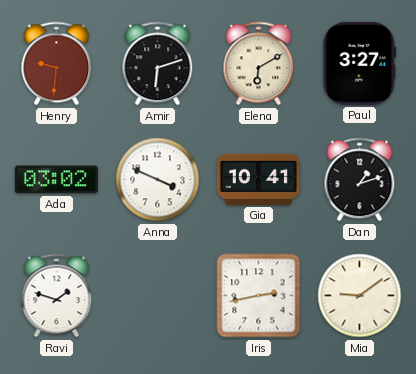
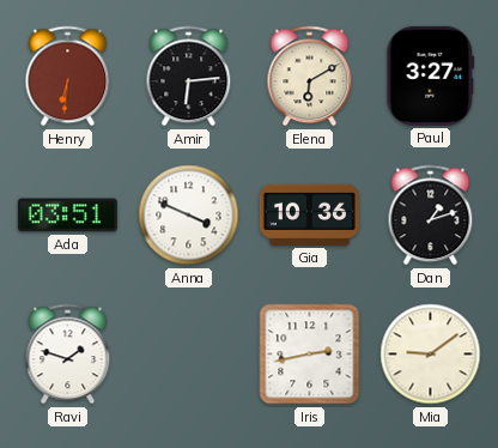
Henry: 9:31 -> 6:31 (68, 77)
Amir: 6:12 -> 6:14 (189, 77)
Ada: 03:02 -> 03:51 (67, 216)
Gia: 10:41 -> 10:36 (309, 214)
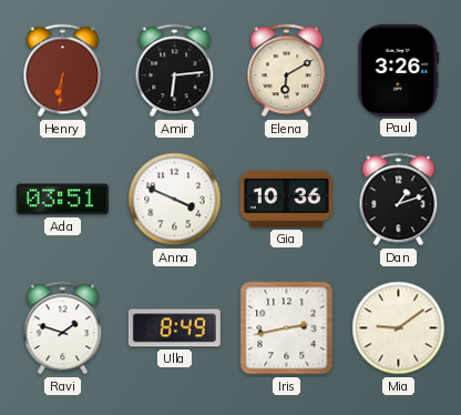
Paul: 3:27 -> 3:26 (399, 70)
Ulla: none -> 8:49 (174, 328)
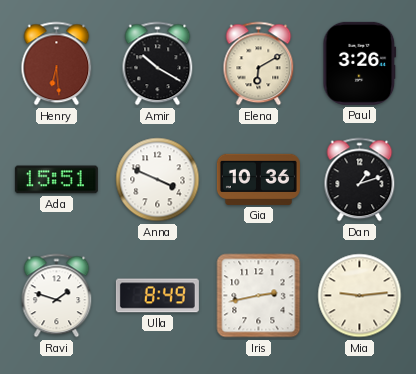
Henry: 6:31 -> 6:29 (57, 64)
Amir: 6:14 -> 10:20 (158, 64)
Ada: 03:51 -> 15:51 (56, 180)
Mia: 9:09 -> 9:14 (360, 296)
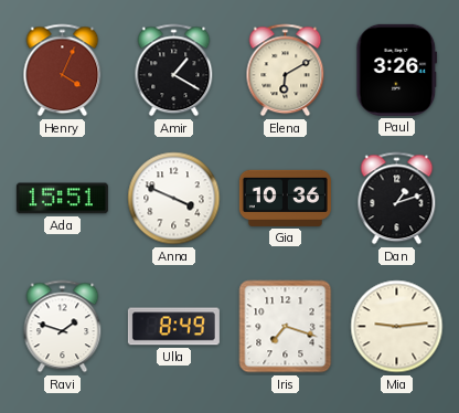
Henry: 6:29 -> 4:04 (63, 71)
Amir: 10:20 -> 1:20 (174, 71)
Iris: 2:43 -> 7:18 (286, 327)
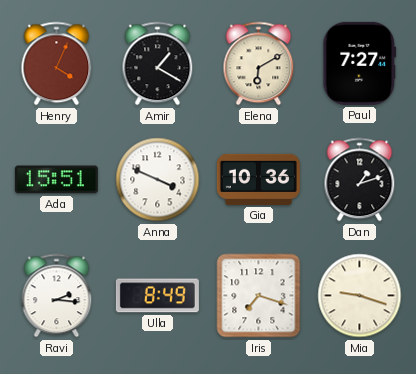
Paul: 3:26 -> 7:27 (360, 63)
Ravi: 1:48 -> 2:16 (57, 296)
Mia: 9:14 -> 9:18 (360, 296)
